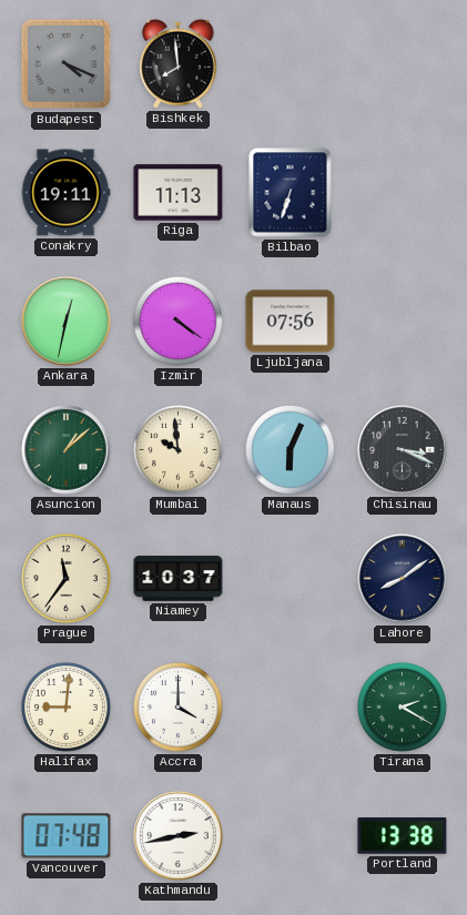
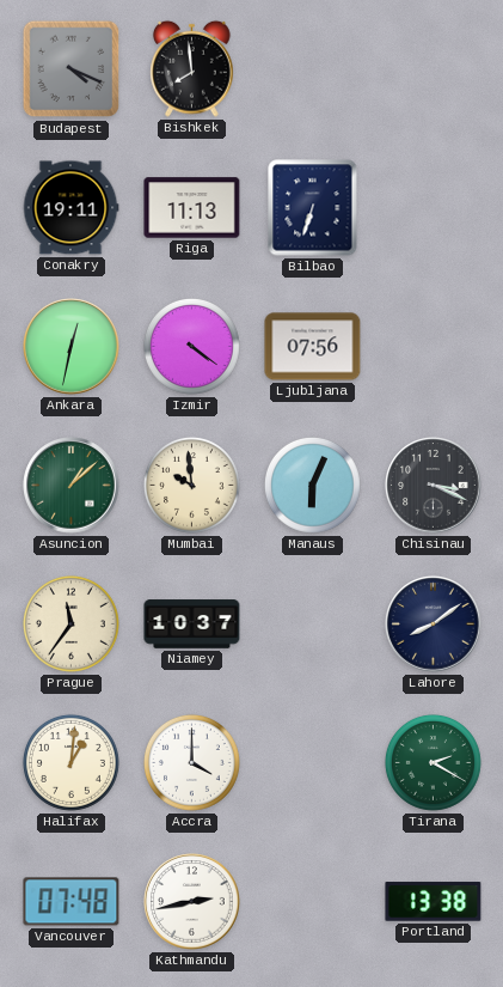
Halifax: 9:01 -> 1:01 (70, 762)
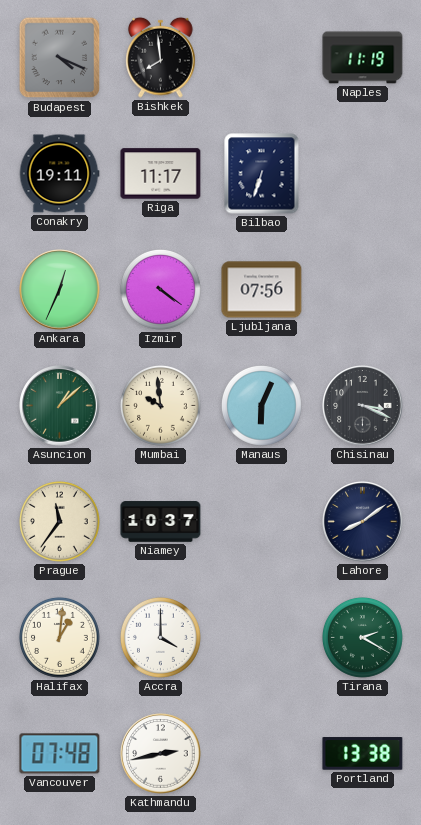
Naples: none -> 11:19 (363, 58)
Riga: 11:13 -> 11:17 (161, 174)
Ankara: 12:32 -> 12:34 (60, 290)
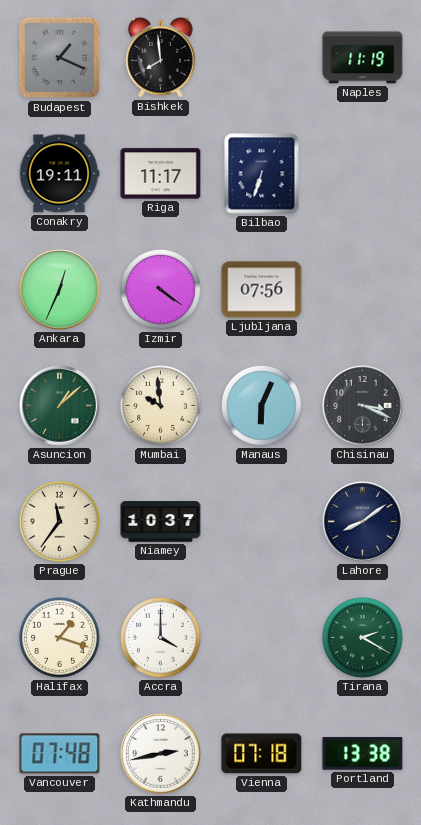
Budapest: 4:19 -> 1:19 (60, 58)
Halifax: 1:01 -> 1:18 (59, 637)
Vienna: none -> 07:18 (262, 754)
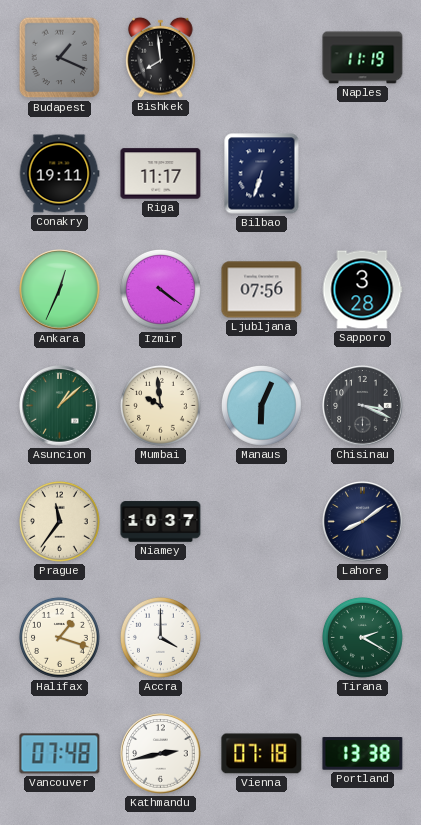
Sapporo: none -> 3:28 (362, 290)
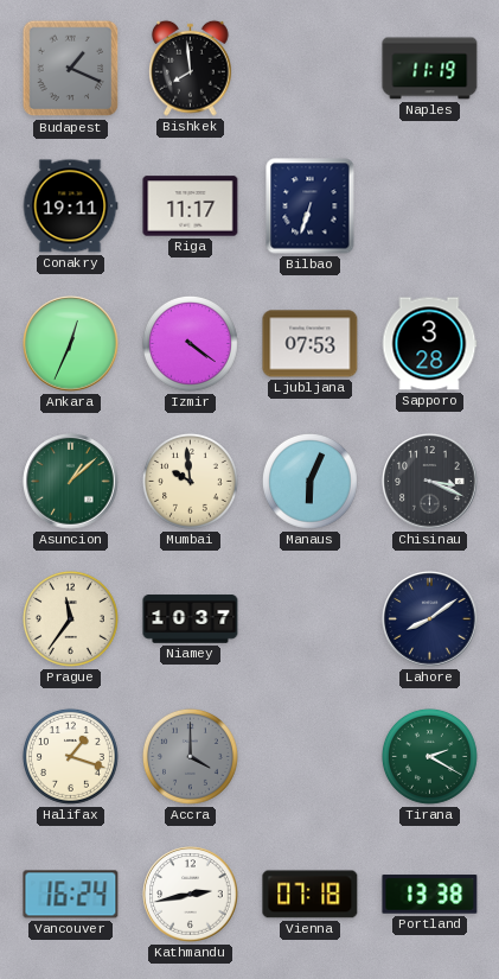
Ljubljana: 07:56 -> 07:53 (311, 344)
Accra dial: white -> grey (190, 756)
Vancouver: 07:48 -> 16:24 (71, 895)
